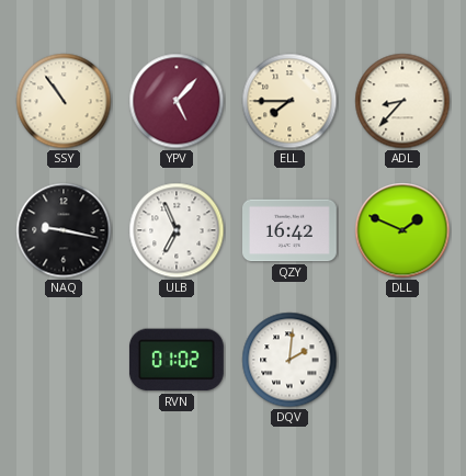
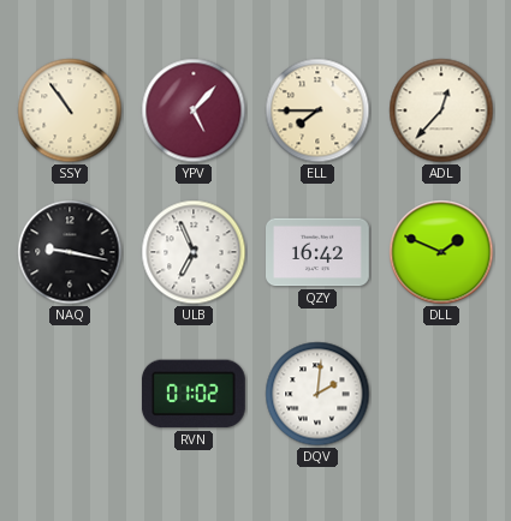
ADL: 8:37 -> 12:37 (441, 110)
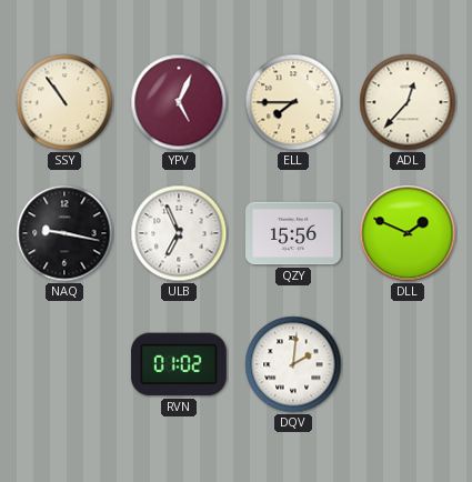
YPV: 5:07 -> 5:04 (179, 102)
QZY: 16:42 -> 15:56 (294, 233)
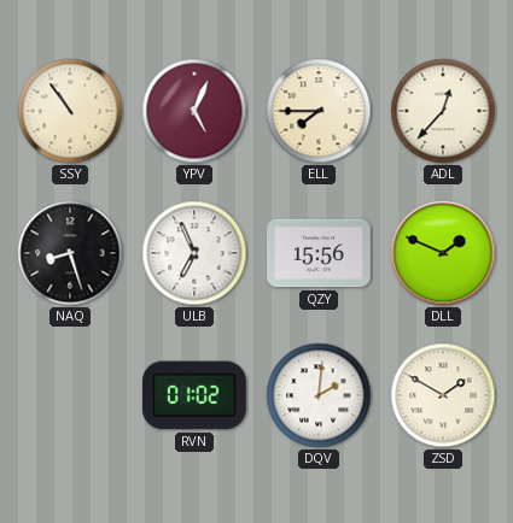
NAQ: 9:17 -> 8:27 (70, 253)
ZSD: none -> 1:50 (443, 395)
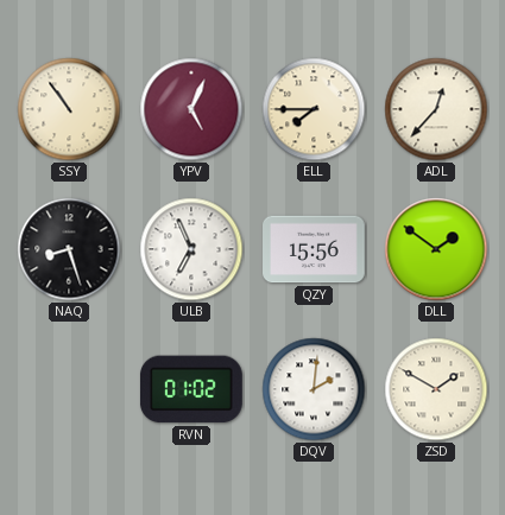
DLL: 1:49 -> 1:51 (436, 249)
